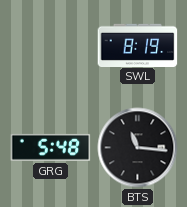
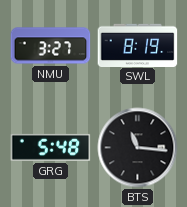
NMU: none -> 3:27 (51, 46)
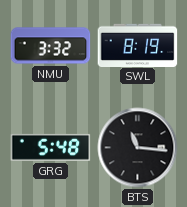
NMU: 3:27 -> 3:32 (51, 46)
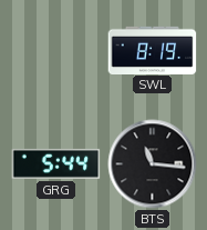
NMU: 3:32 -> none (51, 46)
GRG: 5:48 -> 5:44 (56, 163)
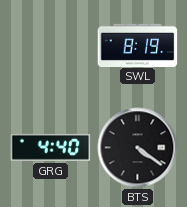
GRG: 5:44 -> 4:40 (51, 147)
BTS: 11:16 -> 4:21 (138, 148)
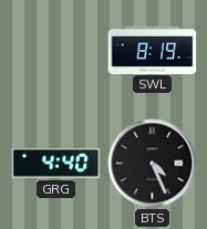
BTS: 4:21 -> 4:26 (153, 164)
